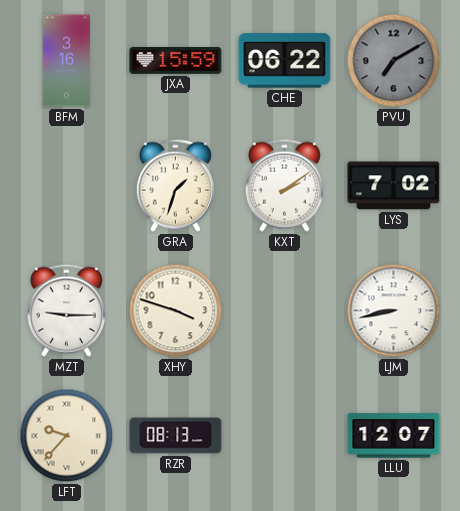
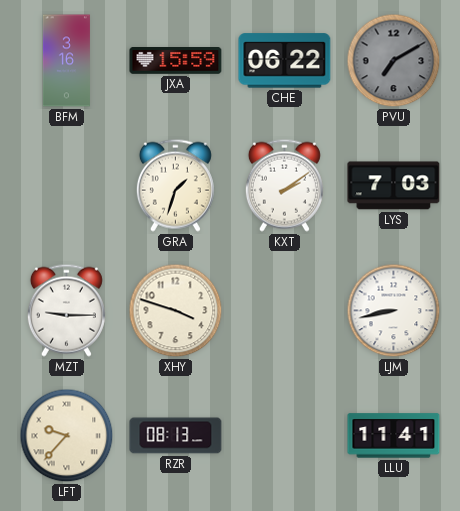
LYS: 7:02 -> 7:03 (394, 186)
LLU: 12:07 -> 11:41 (394, 436)
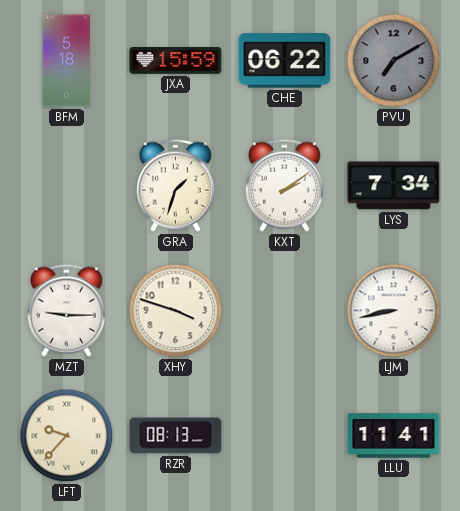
BFM: 3:16 -> 5:18 (66, 61)
LYS: 7:03 -> 7:34 (394, 186)
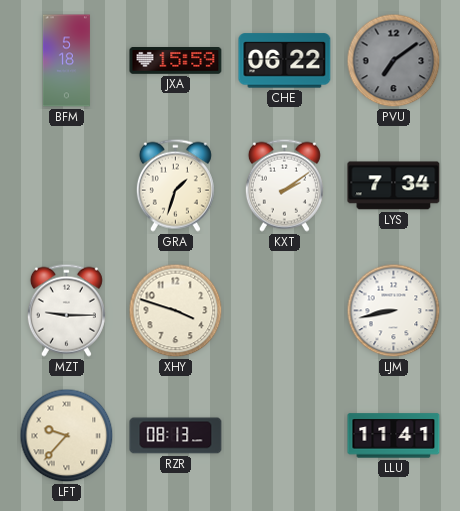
PVU: 7:10 -> 7:09 (394, 61)
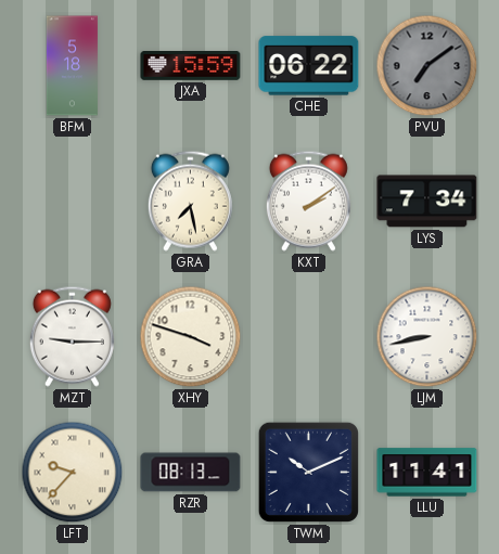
GRA: 1:33 -> 7:28 (190, 201)
TWM: none -> 10:11 (308, 472)
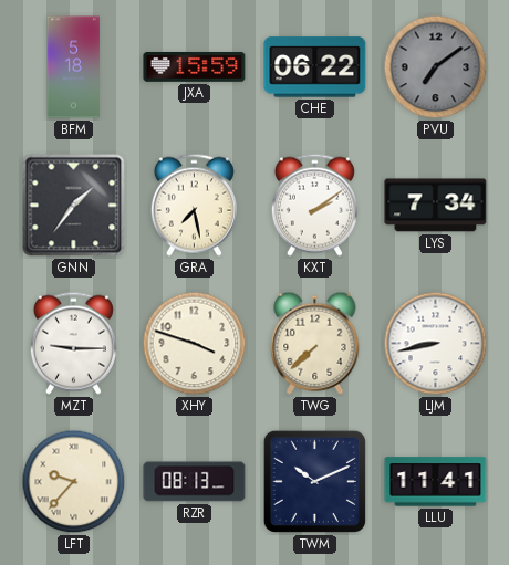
GNN: none -> 1:36 (74, 206)
TWG: none -> 7:38 (315, 343)
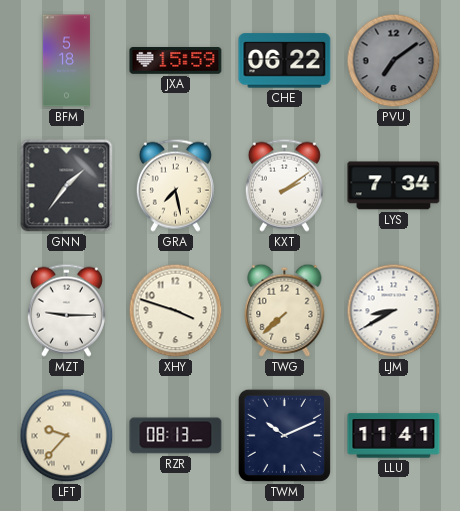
LJM: 8:43 -> 8:40 (394, 311)
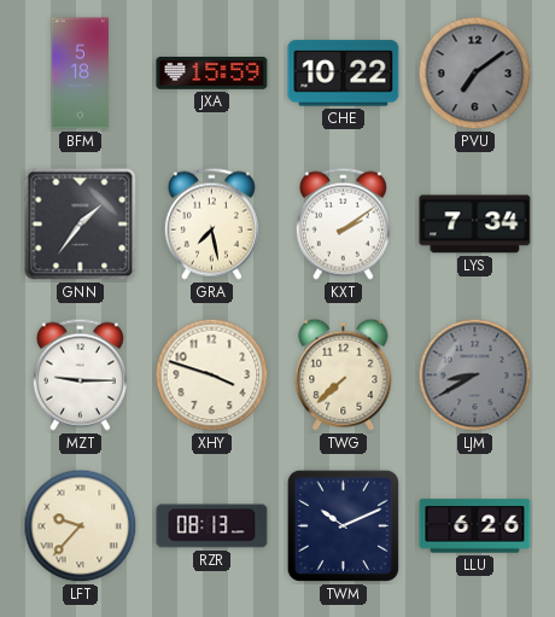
CHE: 06:22 -> 10:22 (344, 74)
LJM dial: white -> grey (475, 376)
LLU: 11:41 -> 6:26 (475, 526)
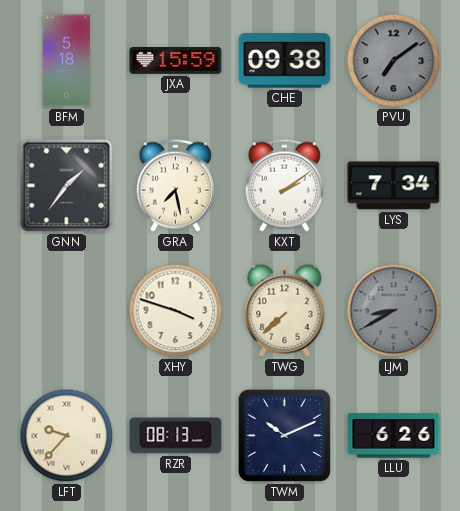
CHE: 10:22 -> 09:38 (285, 61)
MZT: 9:15 -> none (80, 374)
